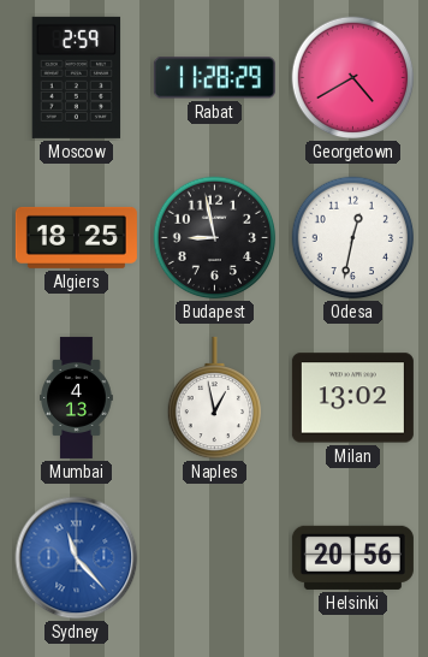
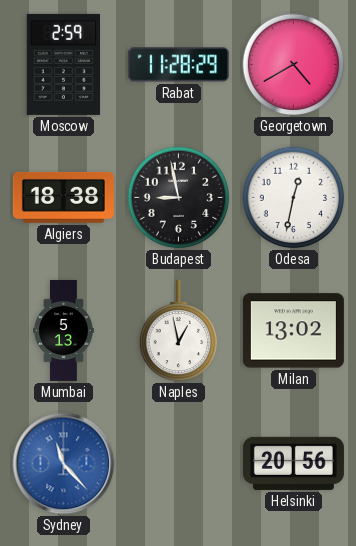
Algiers: 18:25 -> 18:38 (63, 197)
Mumbai: 4:13 -> 5:13 (64, 330)
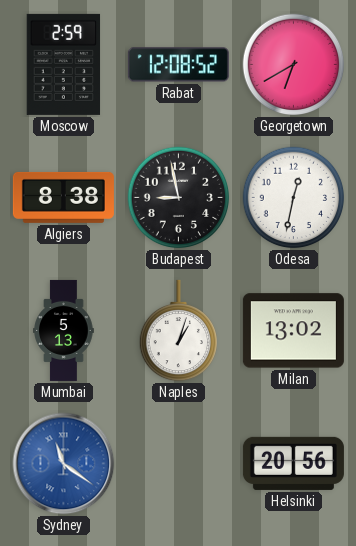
Rabat: 11:28 -> 12:08 (178, 65)
Georgetown: 4:40 -> 6:40 (294, 65)
Algiers: 18:38 -> 8:38 (63, 197)
Naples: 12:58 -> 1:03 (178, 331)
Sydney: 11:23 -> 11:21 (64, 464)
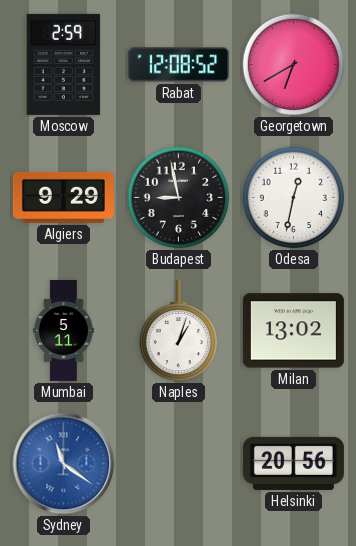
Algiers: 8:38 -> 9:29 (63, 197)
Mumbai: 5:13 -> 5:11 (64, 330)
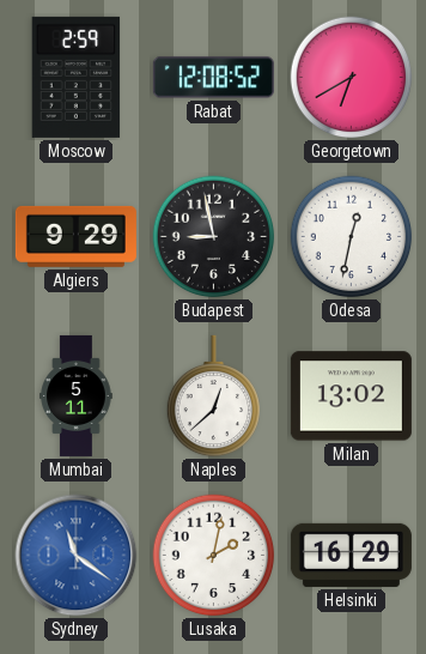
Naples: 1:03 -> 12:38 (213, 396)
Lusaka: none -> 2:02 (214, 556)
Helsinki: 20:56 -> 16:29 (351, 555)
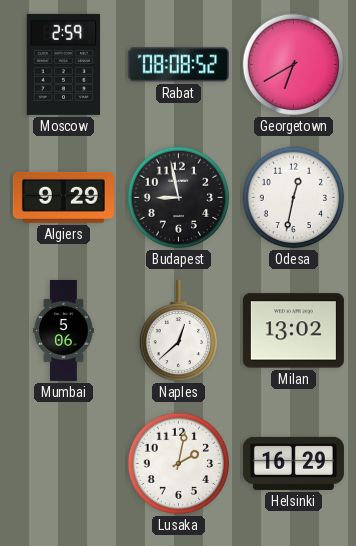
Rabat: 12:08 -> 08:08 (178, 65)
Mumbai: 5:11 -> 5:06 (64, 330)
Sydney: 11:21 -> none (77, 556)
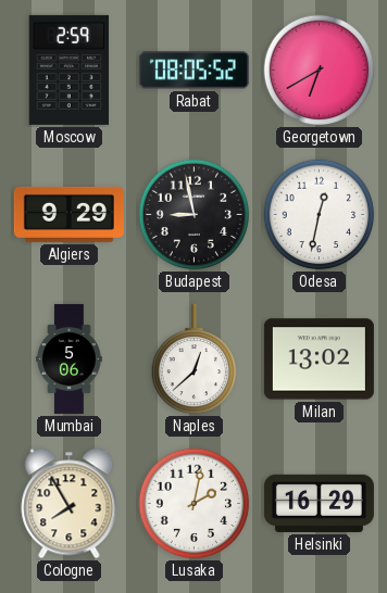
Rabat: 08:08 -> 08:05 (193, 71)
Cologne: none -> 7:55 (70, 504)
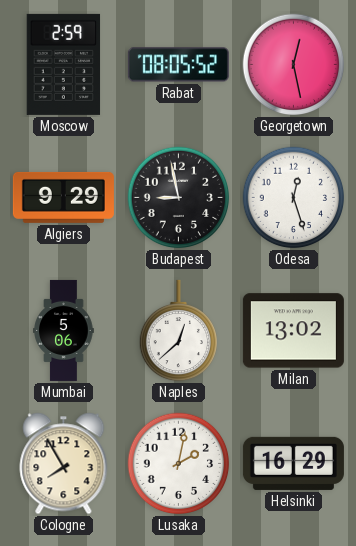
Georgetown: 6:40 -> 12:28 (294, 65)
Odesa: 12:32 -> 12:27 (294, 198)
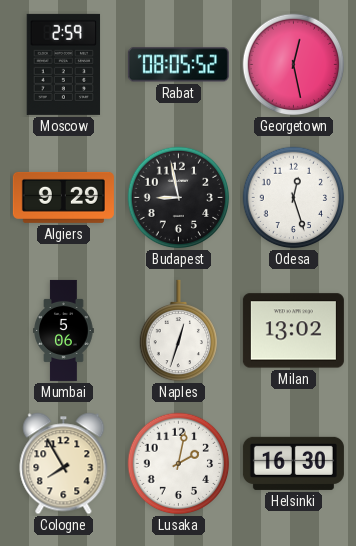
Naples: 12:38 -> 12:33 (178, 331)
Helsinki: 16:29 -> 16:30 (293, 463)
